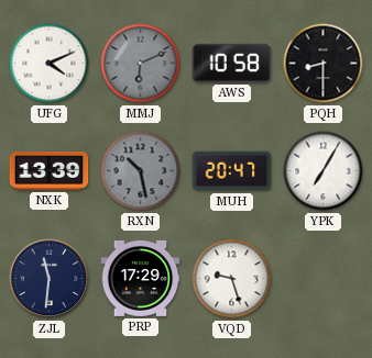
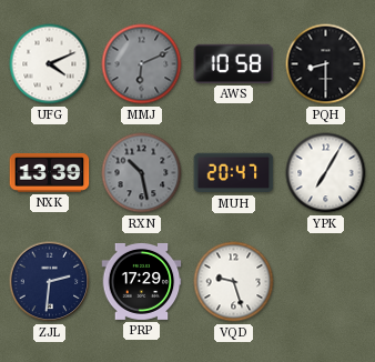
ZJL: 11:31 -> 2:31 (50, 282)
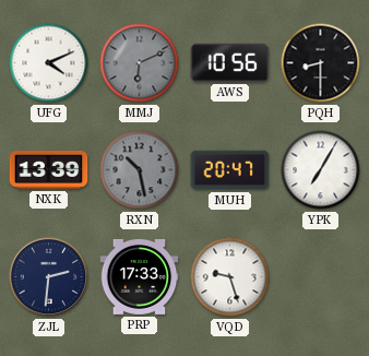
AWS: 10:58 -> 10:56 (230, 62)
PRP: 17:29 -> 17:33 (140, 276)
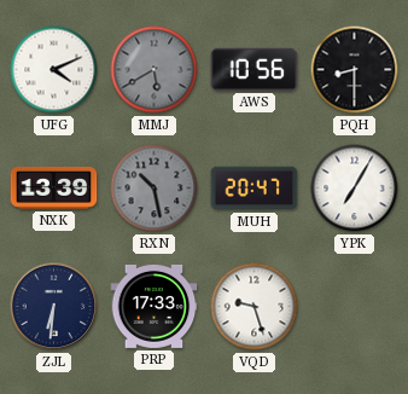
MMJ: 6:11 -> 5:40 (155, 70)
ZJL: 2:31 -> 6:31 (54, 307)
